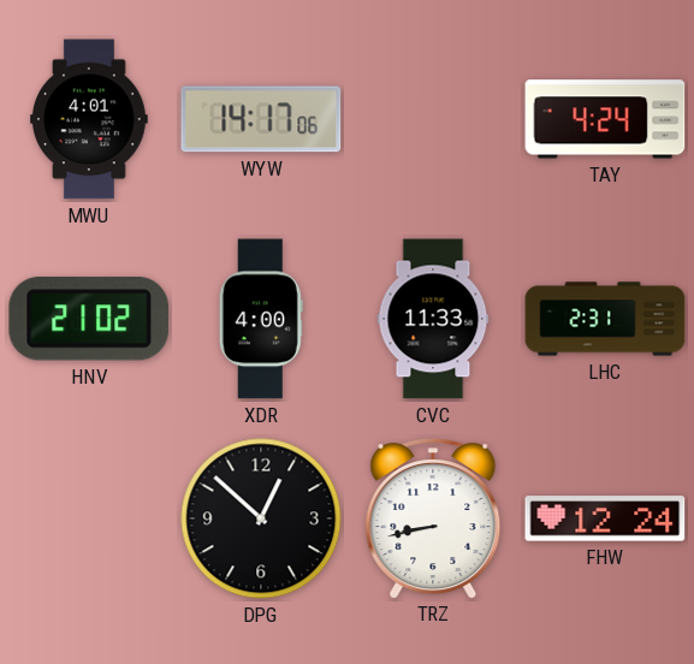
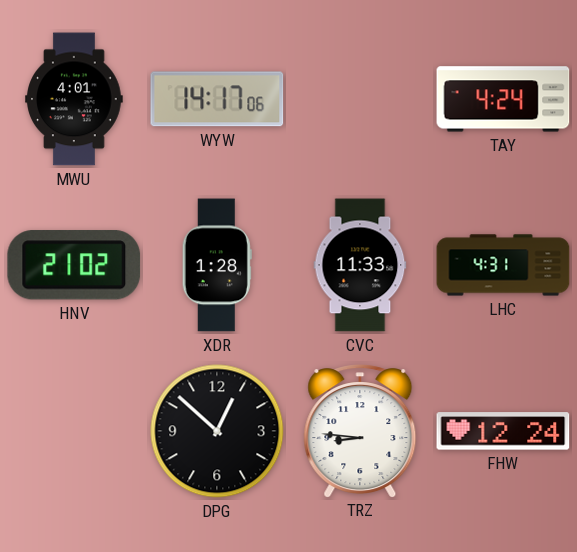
XDR: 4:00 -> 1:28 (217, 265)
LHC: 2:31 -> 4:31 (503, 265)
TRZ: 8:43 -> 8:46 (360, 431)
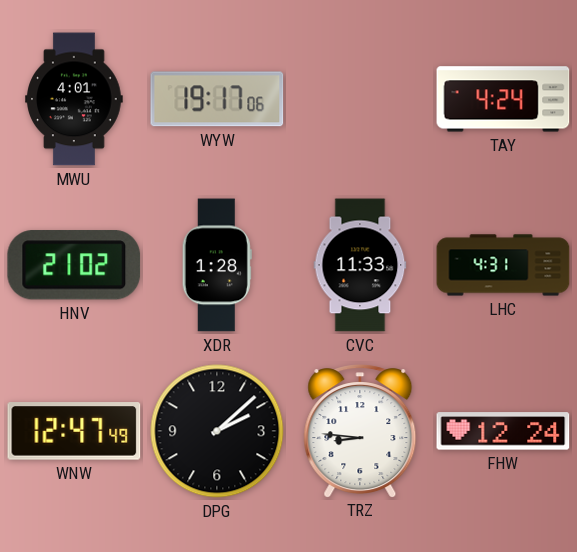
WYW: 14:17 -> 19:17 (217, 99)
WNW: none -> 12:47 (74, 431)
DPG: 12:52 -> 2:08 (217, 431)
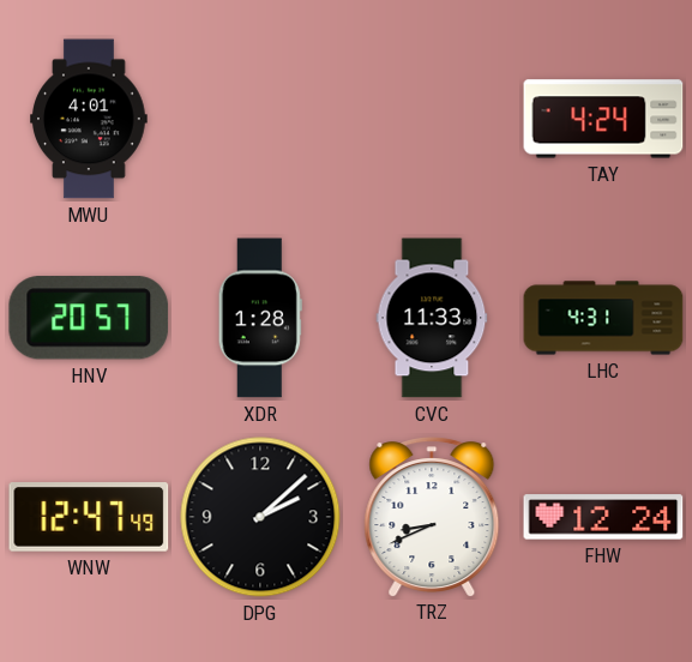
WYW: 19:17 -> none (217, 99)
HNV: 21:02 -> 20:57 (89, 318)
TRZ: 8:46 -> 8:41 (432, 517)
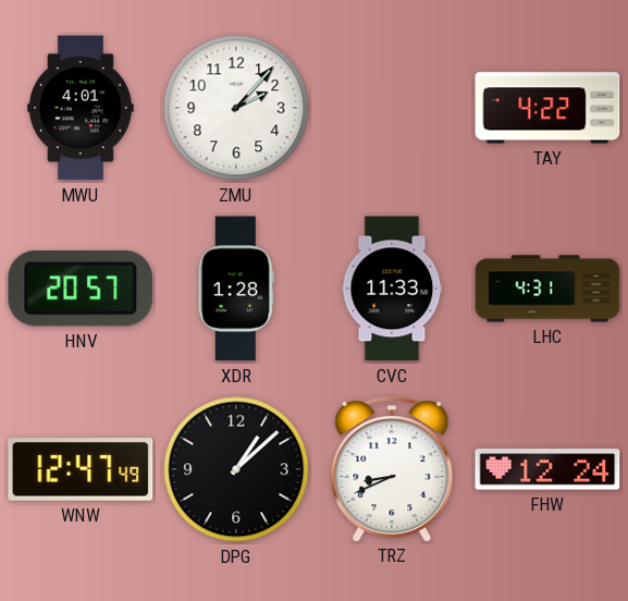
ZMU: none -> 2:07 (236, 108)
TAY: 4:24 -> 4:22 (547, 108)
DPG: 2:08 -> 1:08 (236, 469)
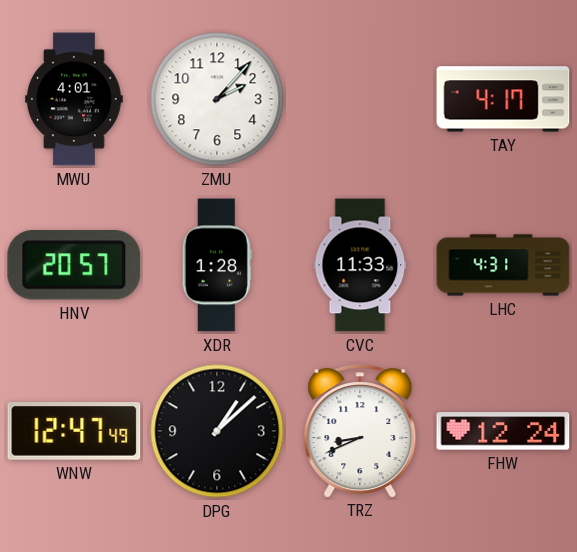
TAY: 4:22 -> 4:17 (503, 99)
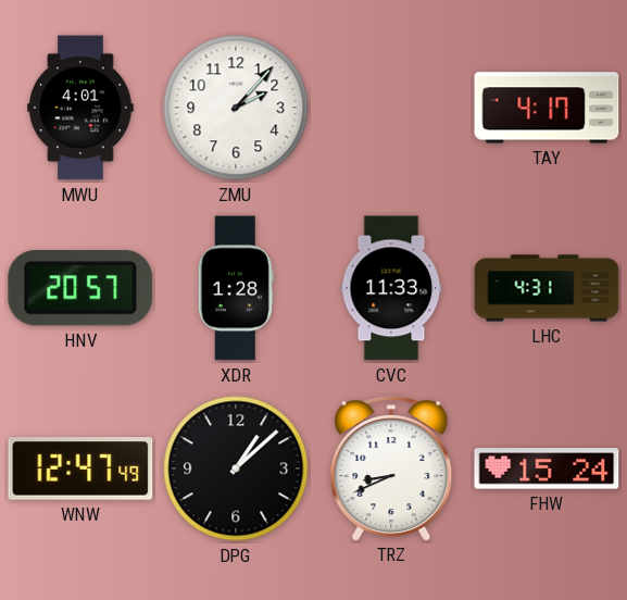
FHW: 12:24 -> 15:24 (547, 468)
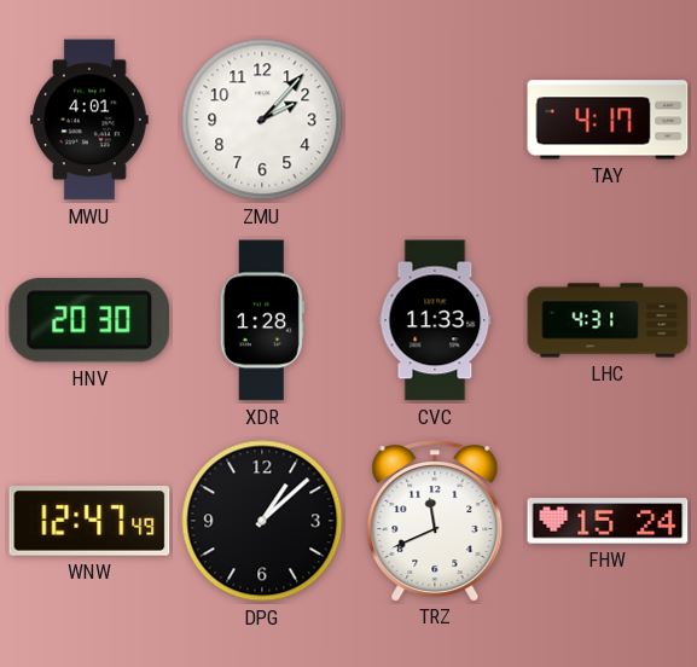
HNV: 20:57 -> 20:30 (89, 320)
TRZ: 8:41 -> 11:41 (435, 521)
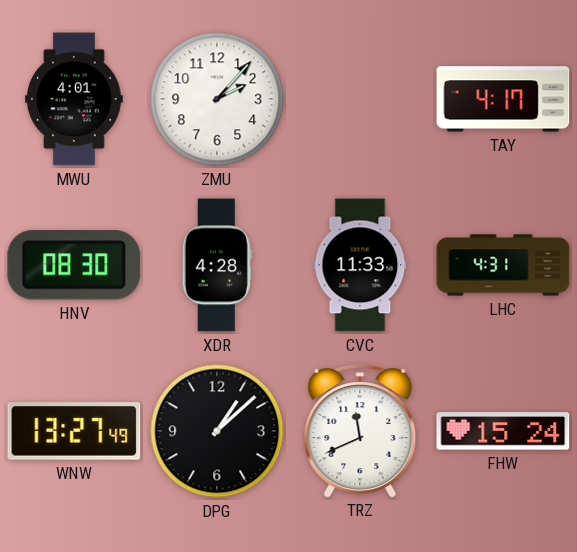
HNV: 20:30 -> 08:30 (74, 265)
XDR: 1:28 -> 4:28 (217, 265)
WNW: 12:47 -> 13:27 (74, 431)
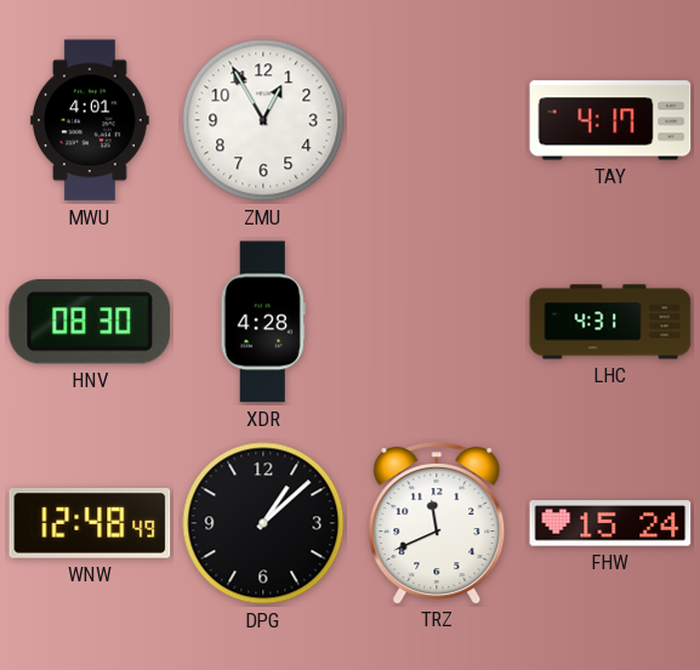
ZMU: 2:07 -> 12:55 (263, 120)
CVC: 11:33 -> none (360, 265)
WNW: 13:27 -> 12:48 (90, 523)
